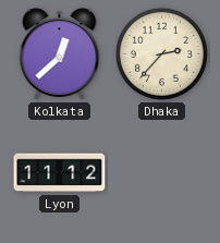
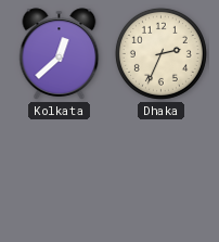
Dhaka: 2:37 -> 2:34 (160, 53)
Lyon: 11:12 -> none (60, 173)
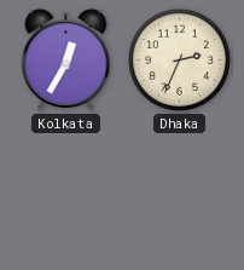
Kolkata: 12:38 -> 12:35 (66, 61)
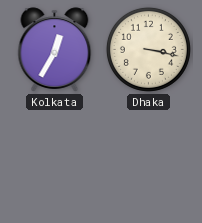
Dhaka: 2:34 -> 3:17 (148, 49)
